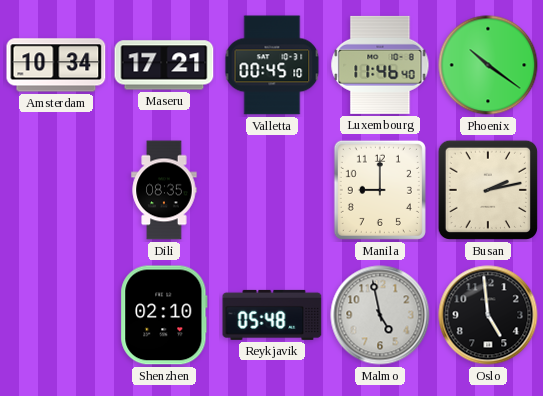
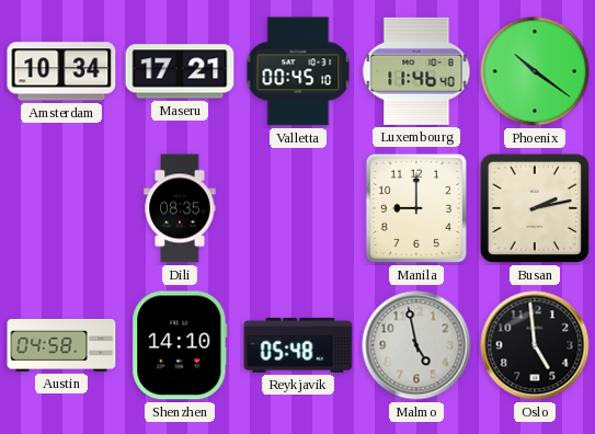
Austin: none -> 04:58 (61, 345)
Shenzhen: 02:10 -> 14:10 (180, 345)
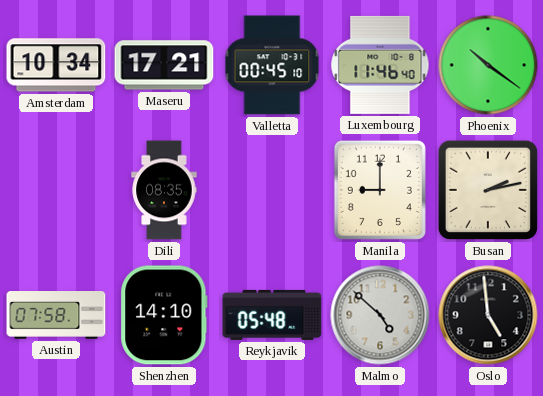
Austin: 04:58 -> 07:58 (56, 315)
Malmo: 4:58 -> 4:52 (380, 315)
